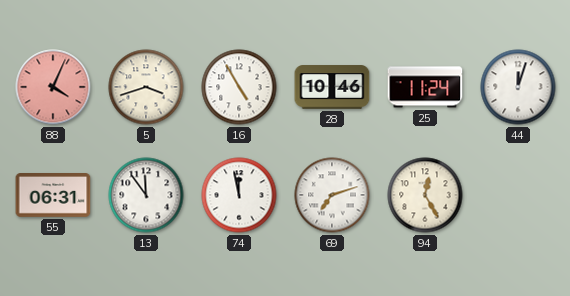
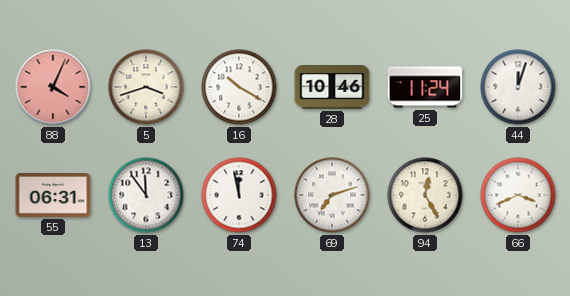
16: 4:55 -> 10:20 (239, 87)
66: none -> 3:41 (518, 195)
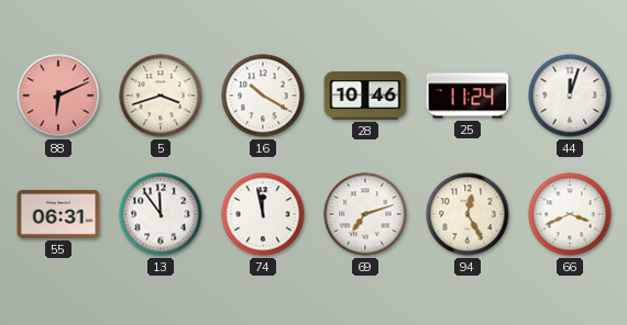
88: 4:04 -> 6:11 (58, 96)
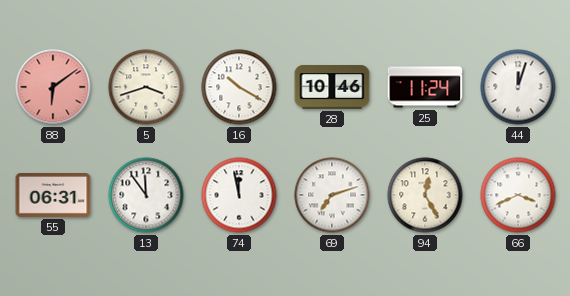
88: 6:11 -> 6:09 (53, 87)
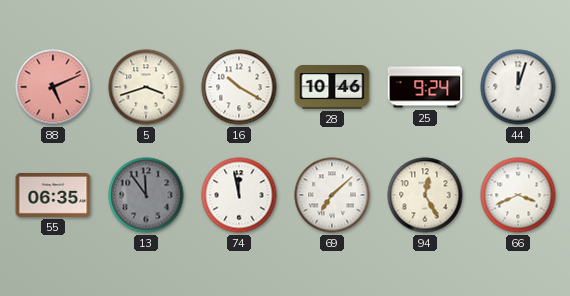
88: 6:09 -> 5:11 (53, 87)
25: 11:24 -> 9:24 (425, 87)
55: 06:31 -> 06:35 (53, 196)
13 dial: white -> grey (146, 195)
69: 7:12 -> 7:08 (332, 195)
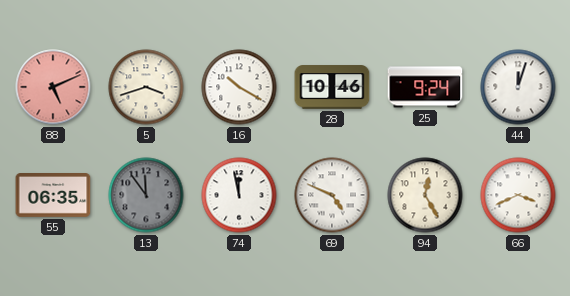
69: 7:08 -> 4:49 (332, 195)
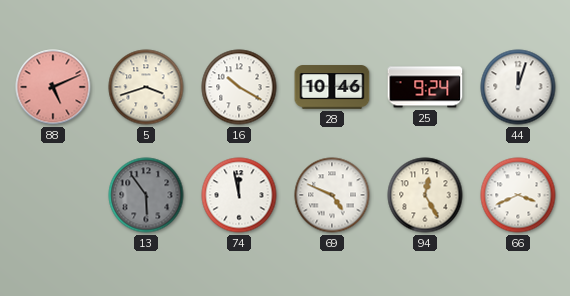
55: 06:35 -> none (53, 196)
13: 11:54 -> 5:54 (146, 195)
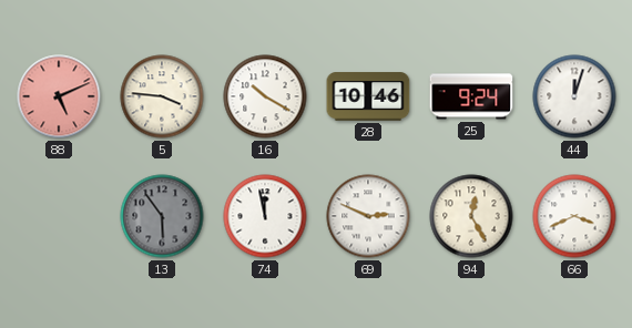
5: 3:42 -> 3:46 (162, 96)
69: 4:49 -> 2:49 (368, 216)
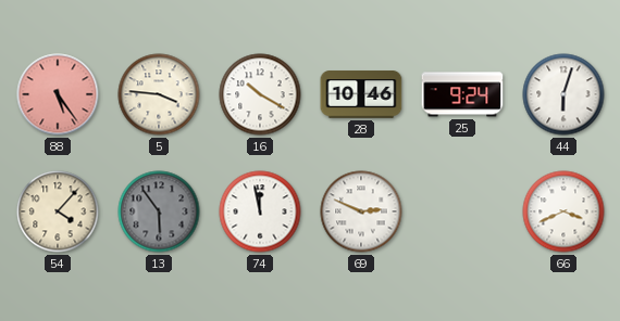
88: 5:11 -> 5:24 (58, 94)
44: 12:03 -> 6:03 (563, 94)
54: none -> 4:07 (58, 211)
94: 12:25 -> none (471, 216)
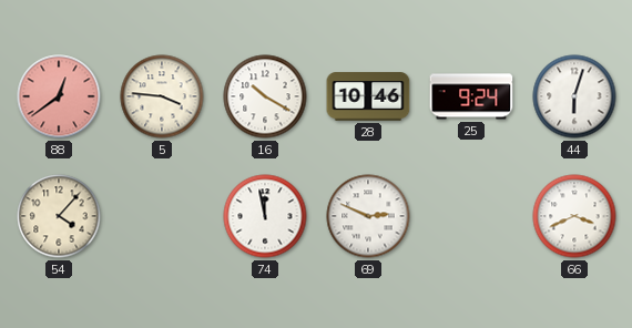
88: 5:24 -> 12:39 (59, 96)
13: 5:54 -> none (159, 211)
